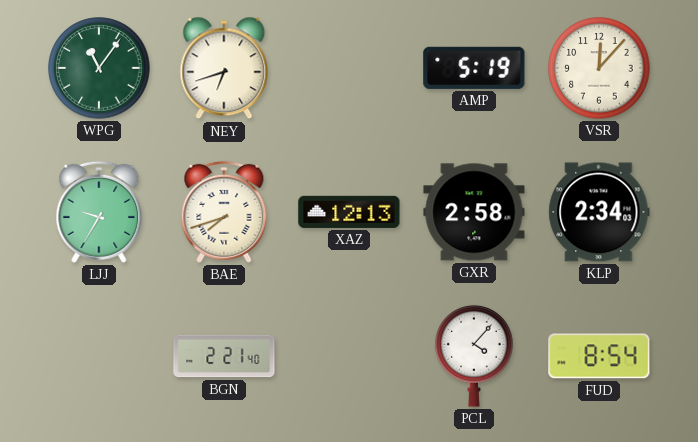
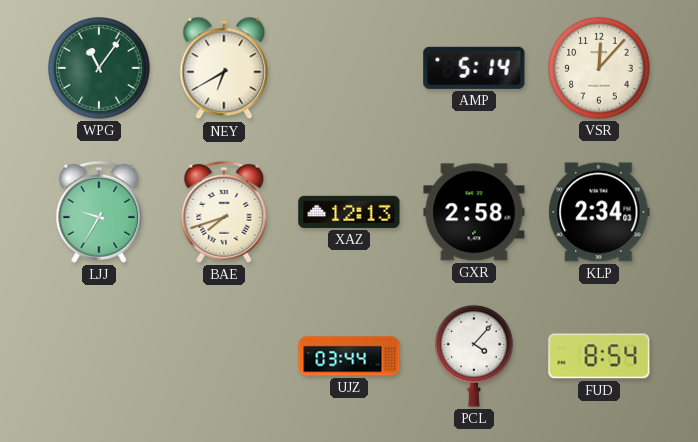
NEY: 6:42 -> 6:40 (224, 68)
AMP: 5:19 -> 5:14 (474, 68)
BGN: 2:21 -> none (224, 356)
UJZ: none -> 03:44 (349, 356)
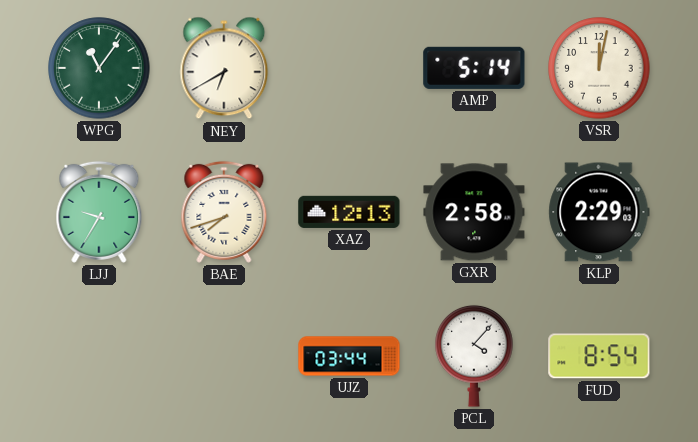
VSR: 12:07 -> 12:02 (599, 68)
KLP: 2:34 -> 2:29 (599, 212)
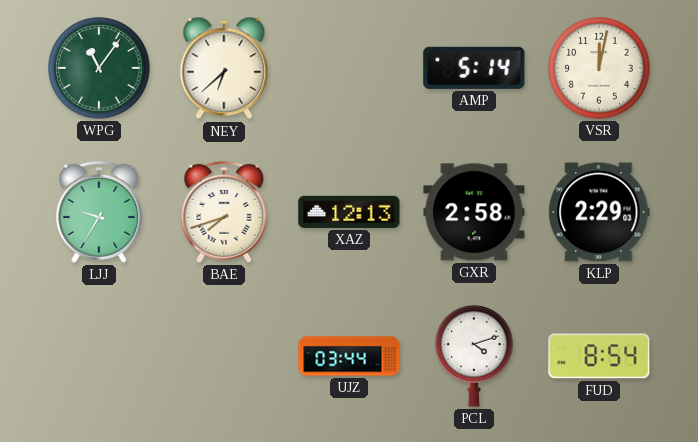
NEY: 6:40 -> 6:38 (224, 68)
PCL: 4:07 -> 4:12 (474, 356)
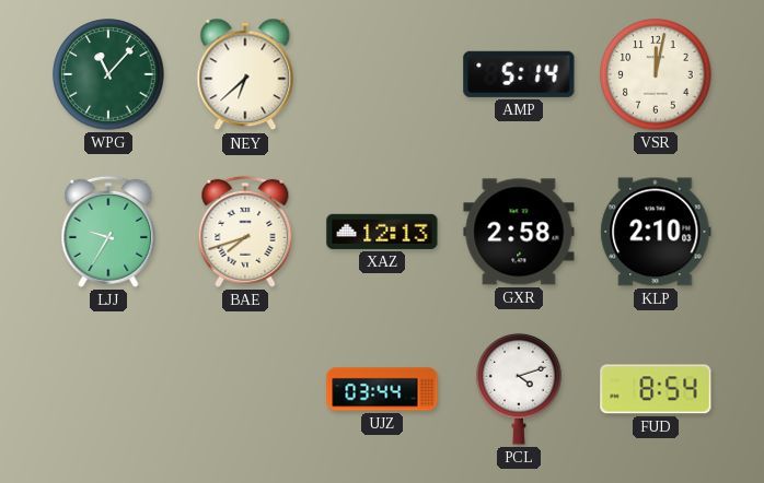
WPG: 11:06 -> 11:07 (108, 74)
KLP: 2:29 -> 2:10 (656, 232)
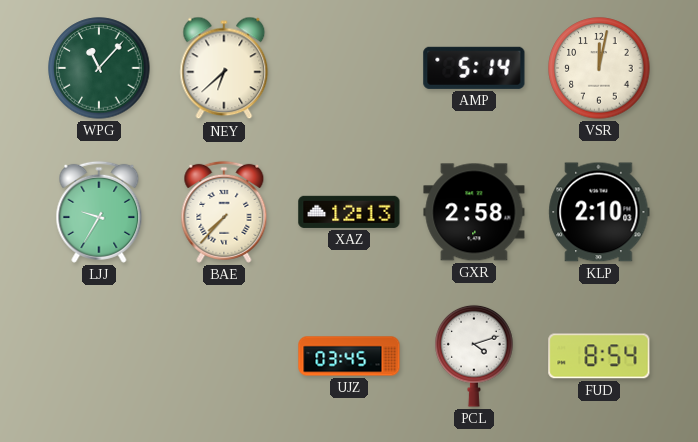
BAE: 7:42 -> 7:37 (224, 212)
UJZ: 03:44 -> 03:45 (349, 356)
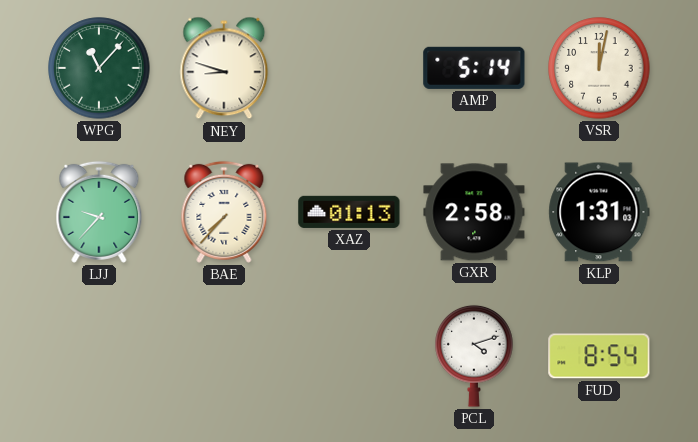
NEY: 6:38 -> 8:48 (224, 68)
LJJ: 9:35 -> 9:37 (99, 212)
XAZ: 12:13 -> 01:13 (349, 212)
KLP: 2:10 -> 1:31 (599, 212)
UJZ: 03:45 -> none (349, 356)
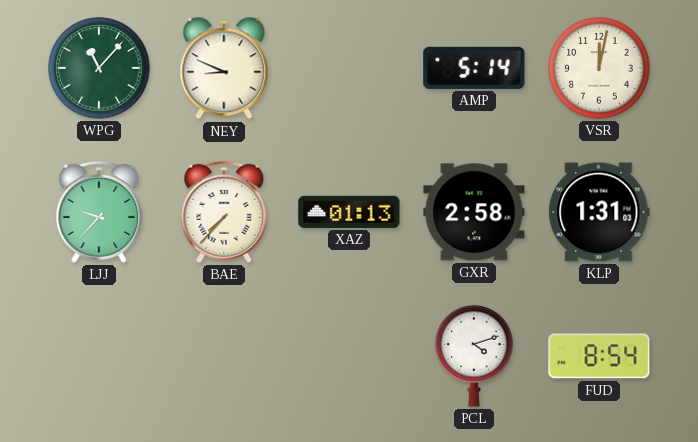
NEY: 8:48 -> 8:49 (224, 68)
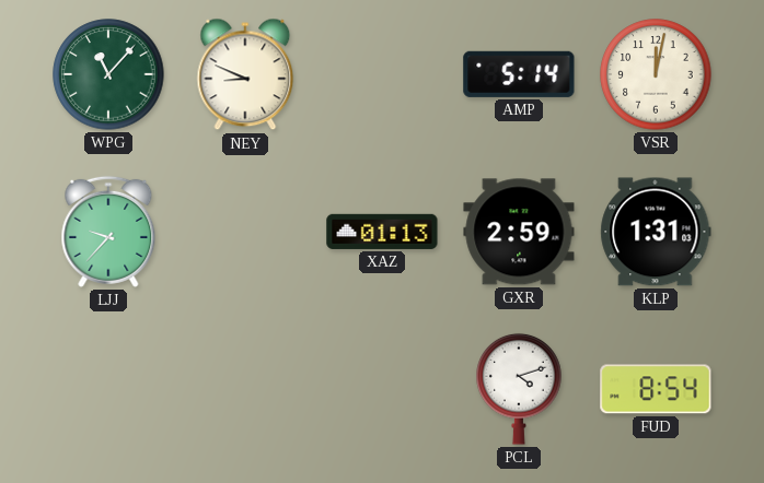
BAE: 7:37 -> none (224, 212)
GXR: 2:58 -> 2:59 (519, 232)
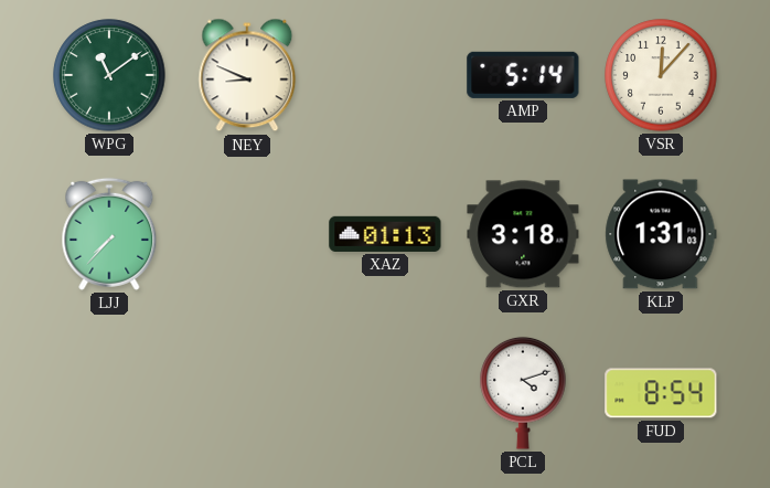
WPG: 11:07 -> 11:09 (109, 75)
VSR: 12:02 -> 12:07 (661, 75)
LJJ: 9:37 -> 7:37 (109, 234)
GXR: 2:59 -> 3:18 (523, 234)
